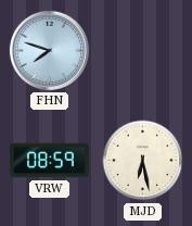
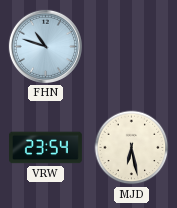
FHN: 7:48 -> 10:48 (45, 46)
VRW: 08:59 -> 23:54 (45, 148)
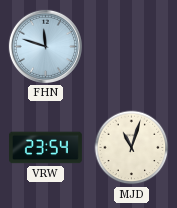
FHN: 10:48 -> 11:48 (45, 46)
MJD: 6:28 -> 11:03 (132, 148)
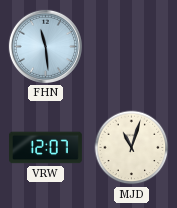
FHN: 11:48 -> 11:29 (45, 46)
VRW: 23:54 -> 12:07 (45, 148)
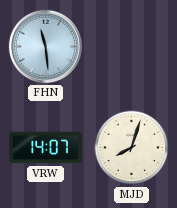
VRW: 12:07 -> 14:07 (45, 148)
MJD: 11:03 -> 8:03 (132, 148)
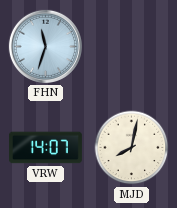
FHN: 11:29 -> 11:33 (45, 46)
MJD: 8:03 -> 8:02 (132, 148)
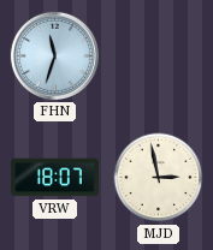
VRW: 14:07 -> 18:07 (54, 178)
MJD: 8:02 -> 2:58 (159, 178)
